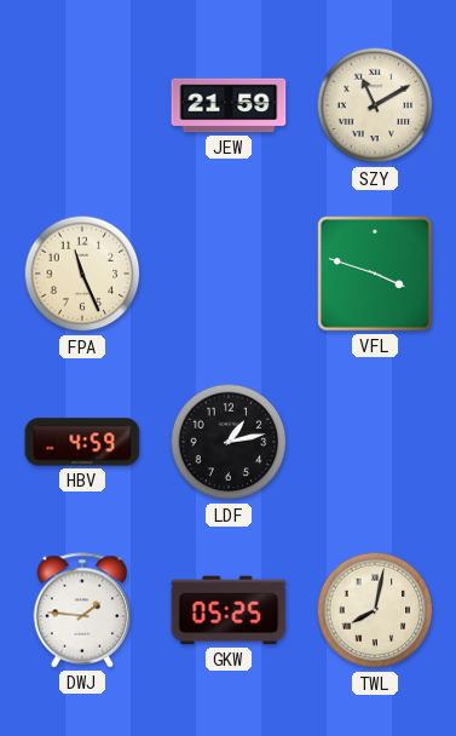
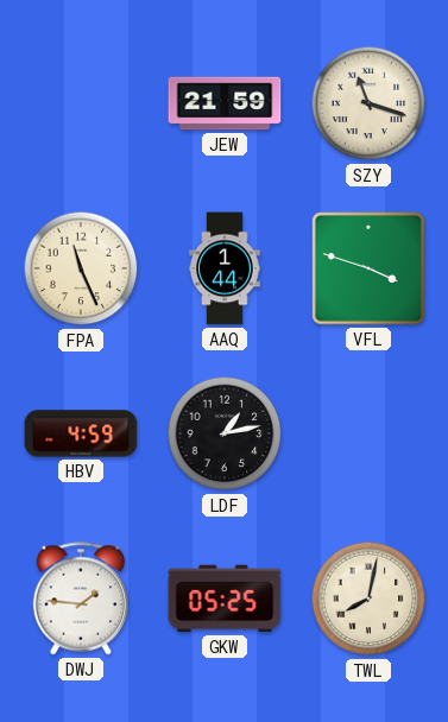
SZY: 11:10 -> 11:18 (368, 103)
AAQ: none -> 1:44 (225, 268)
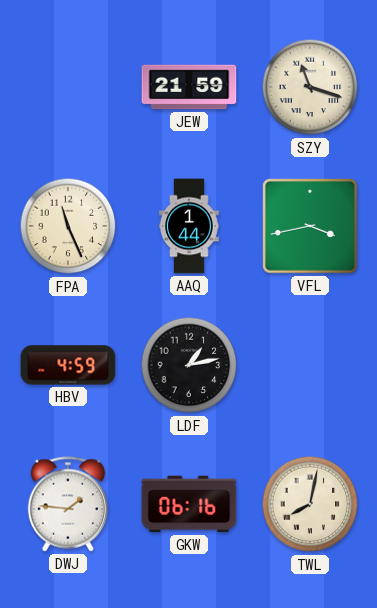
VFL: 3:48 -> 3:43 (310, 226)
GKW: 05:25 -> 06:16 (189, 504)
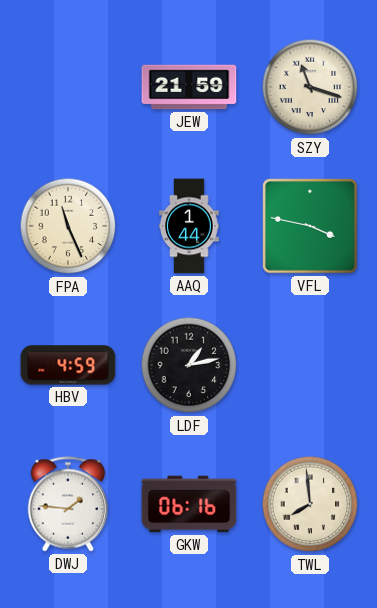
VFL: 3:43 -> 3:47 (310, 226)
TWL: 8:02 -> 7:59 (310, 504)
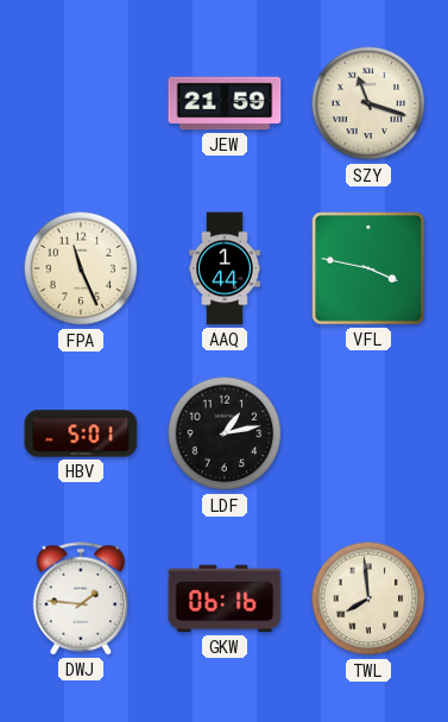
HBV: 4:59 -> 5:01 (81, 433)
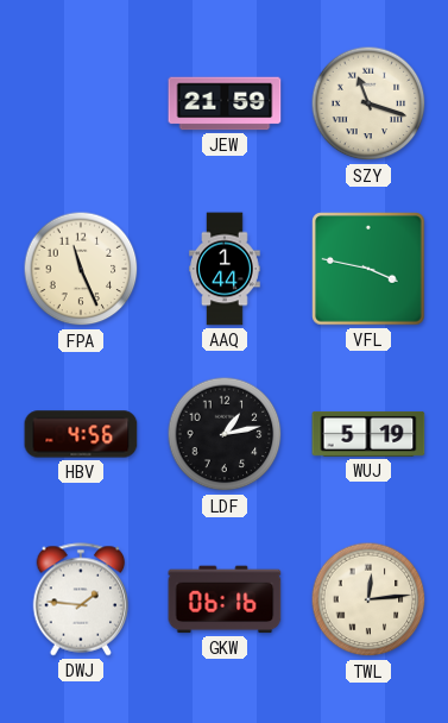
HBV: 5:01 -> 4:56 (81, 434)
WUJ: none -> 5:19 (368, 434)
TWL: 7:59 -> 12:14 (368, 599)
